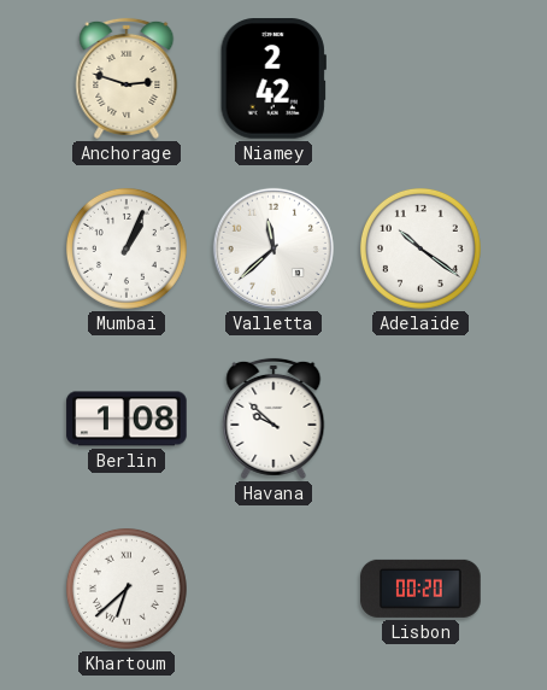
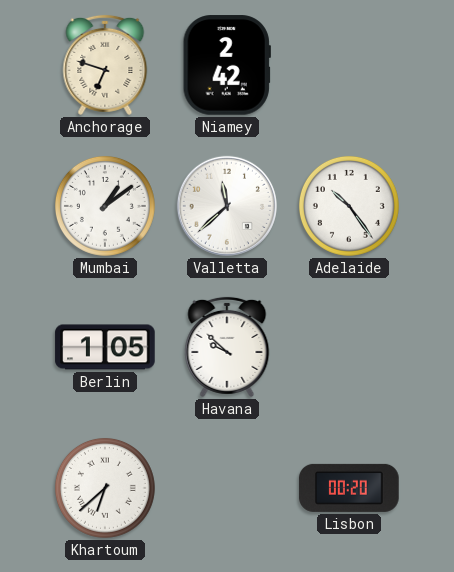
Anchorage: 2:48 -> 6:48 (105, 65)
Mumbai: 1:04 -> 1:09 (105, 206)
Adelaide: 10:21 -> 10:24 (349, 206)
Berlin: 1:08 -> 1:05 (105, 347)
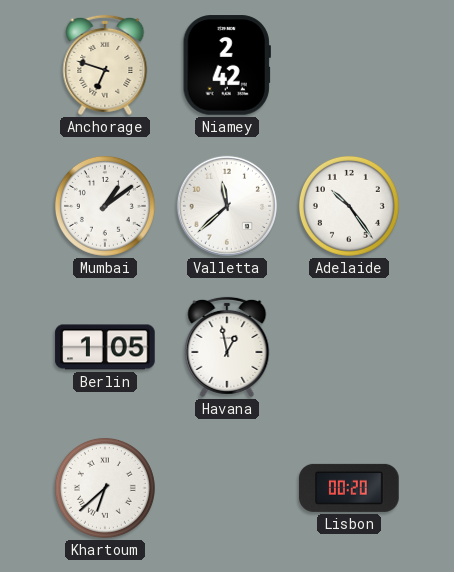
Havana: 9:52 -> 12:58 (227, 347)
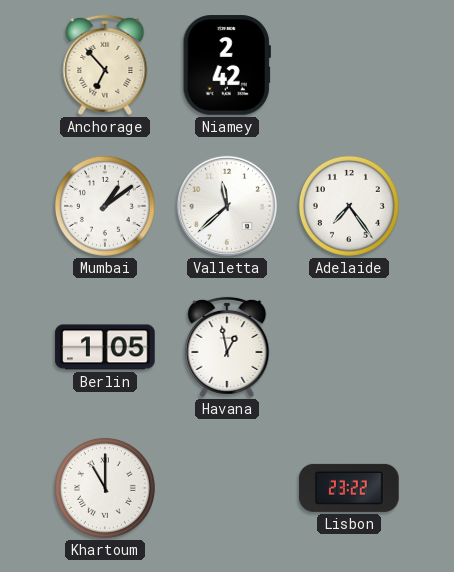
Anchorage: 6:48 -> 6:53 (105, 65)
Adelaide: 10:24 -> 7:24 (349, 206)
Khartoum: 6:38 -> 11:00 (105, 488)
Lisbon: 00:20 -> 23:22 (349, 488)
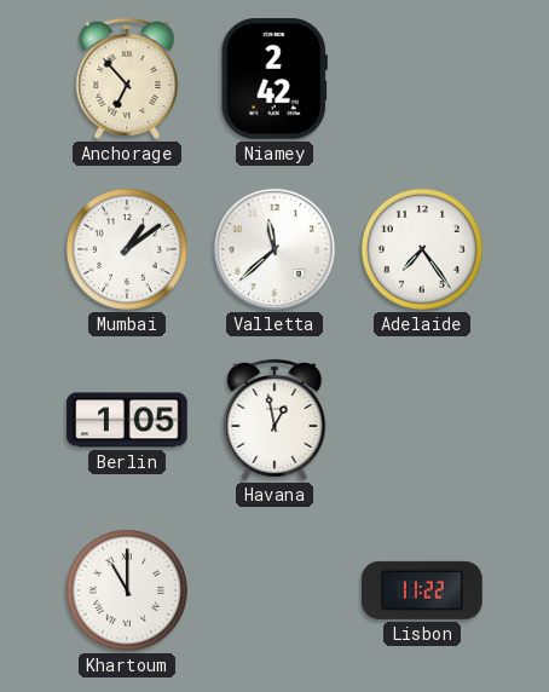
Lisbon: 23:22 -> 11:22 (422, 590)
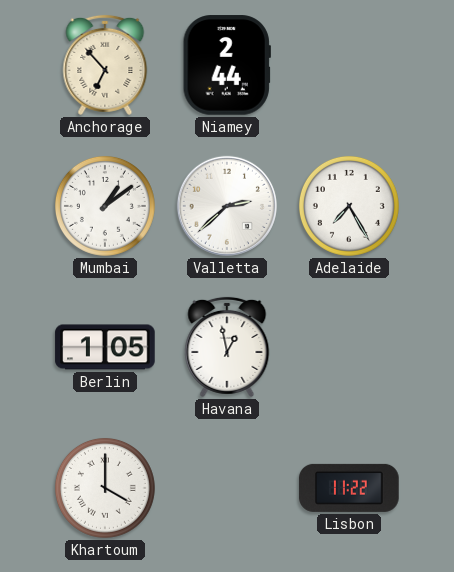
Niamey: 2:42 -> 2:44 (227, 65)
Valletta: 11:38 -> 2:38 (227, 206)
Adelaide: 7:24 -> 7:25 (349, 206)
Khartoum: 11:00 -> 4:00 (105, 488)
